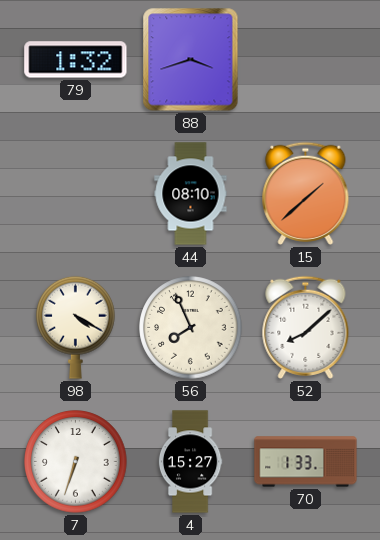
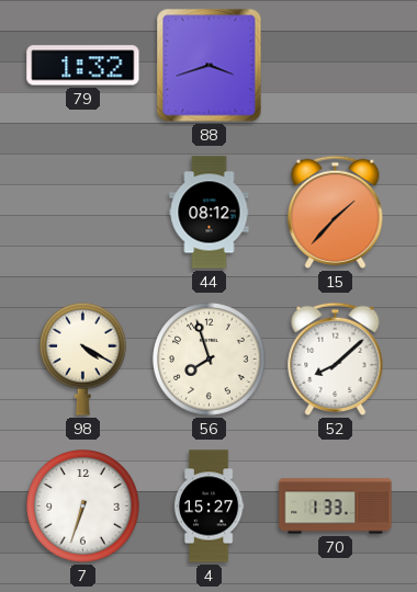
44: 08:10 -> 08:12 (210, 213)
15: 1:38 -> 1:37 (336, 212)
56: 7:56 -> 7:57 (210, 360)
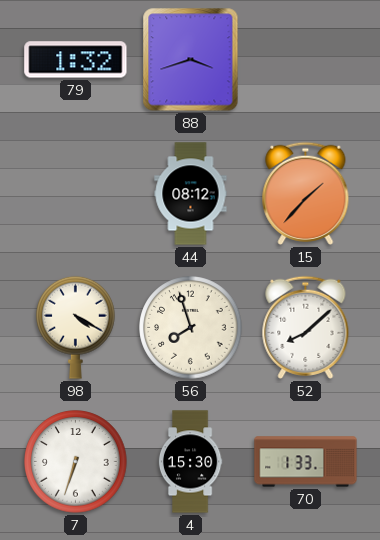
4: 15:27 -> 15:30 (190, 462)
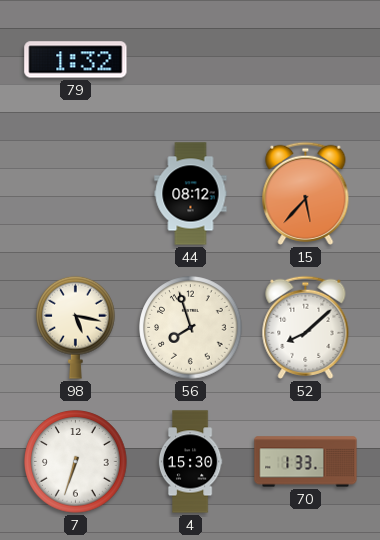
88: 3:42 -> none (191, 60)
15: 1:37 -> 5:37 (306, 193)
98: 4:20 -> 5:17 (76, 327)
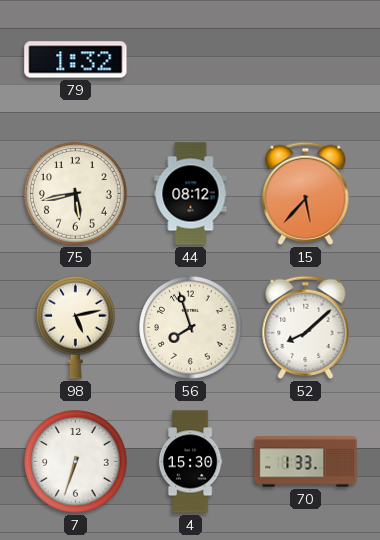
75: none -> 5:43 (76, 194)
98: 5:17 -> 5:13 (76, 327)
